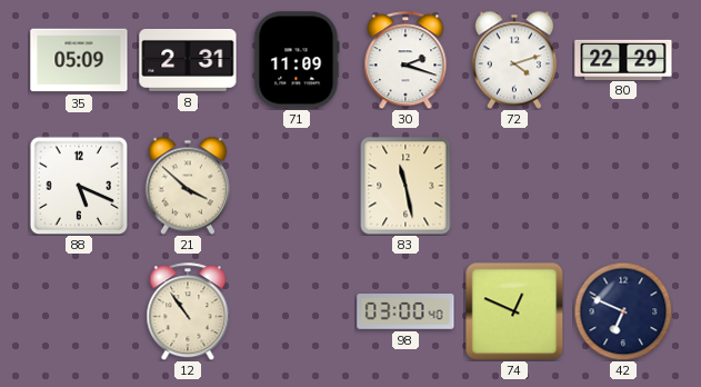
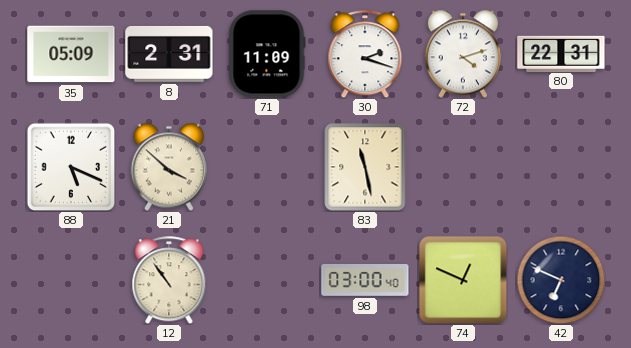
80: 22:29 -> 22:31 (561, 53)
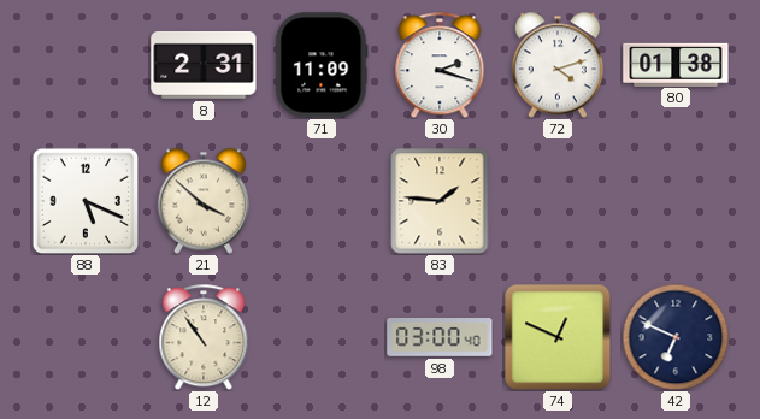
35: 05:09 -> none (71, 54)
80: 22:31 -> 01:38 (676, 64)
83: 11:28 -> 1:46 (440, 201)
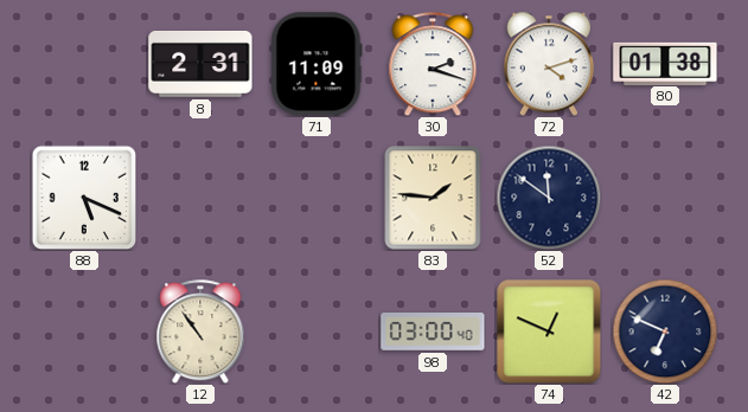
21: 3:52 -> none (202, 201)
52: none -> 11:51 (549, 198)
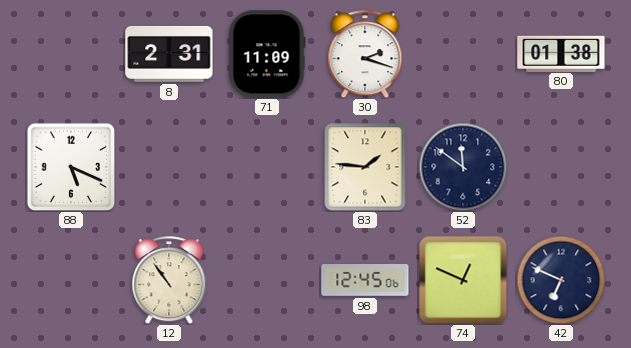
72: 4:12 -> none (548, 64)
98: 03:00 -> 12:45 (365, 281)
